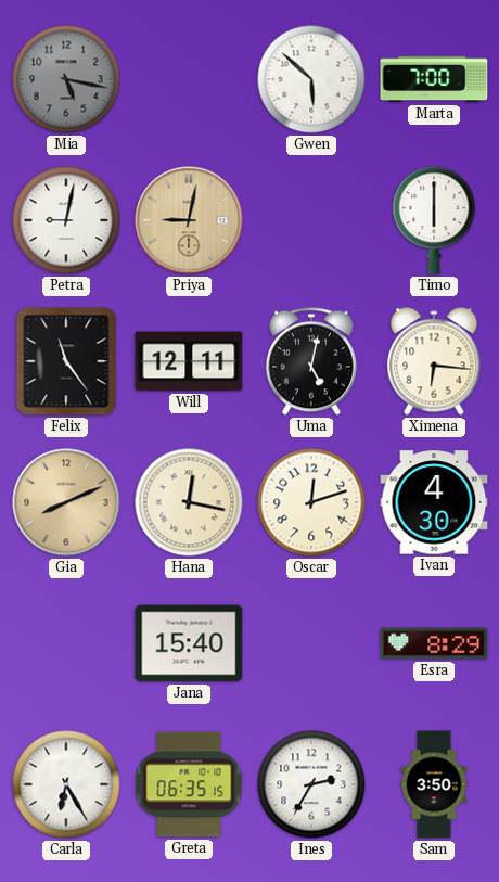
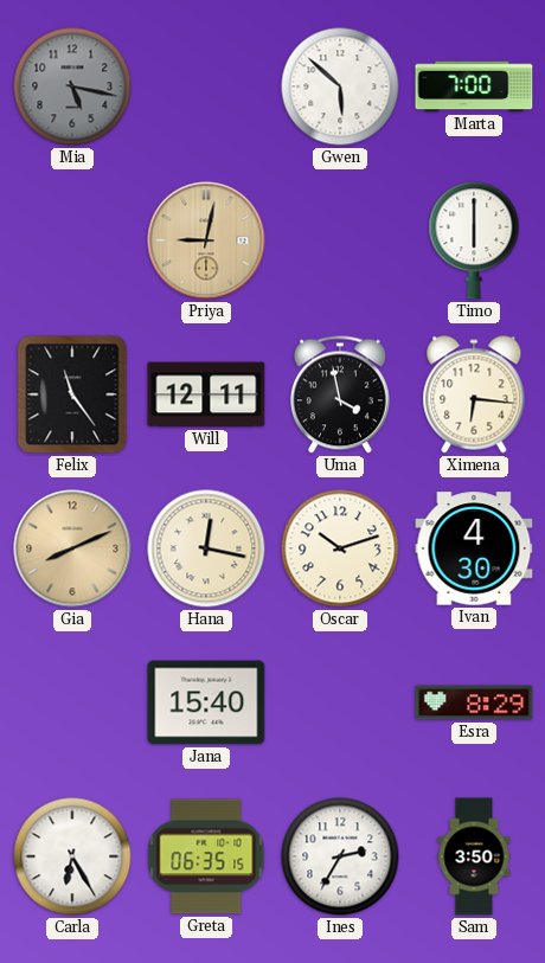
Petra: 9:02 -> none (66, 220)
Uma: 5:02 -> 3:58 (340, 394)
Oscar: 12:12 -> 10:12 (340, 548)
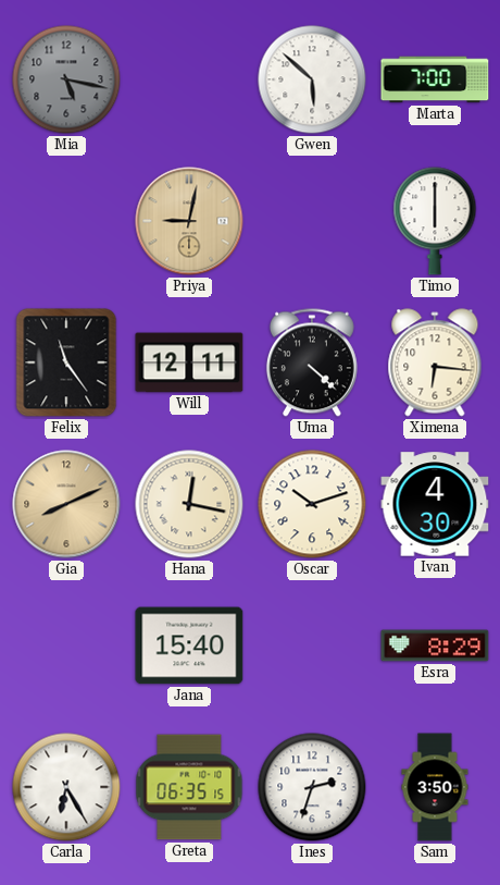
Uma: 3:58 -> 4:22 (312, 362)
Ines: 2:35 -> 2:33 (312, 787)
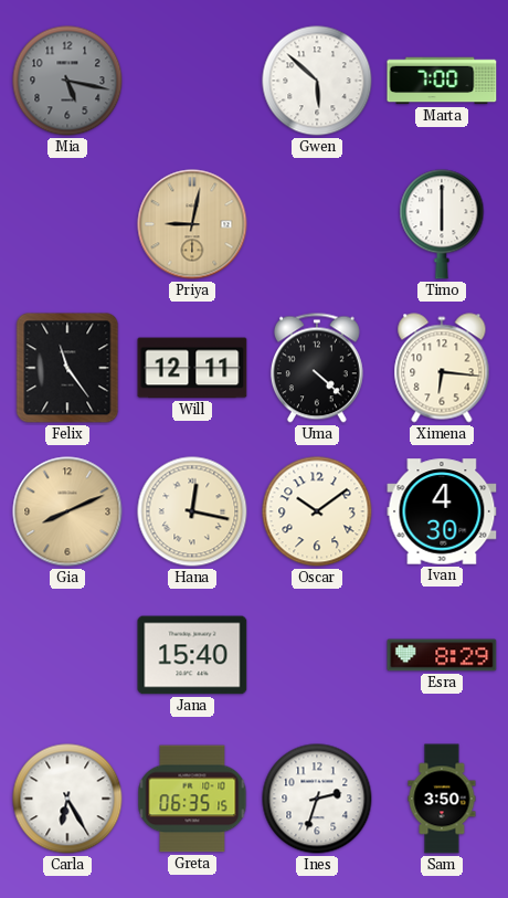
Oscar: 10:12 -> 10:09 (317, 511)
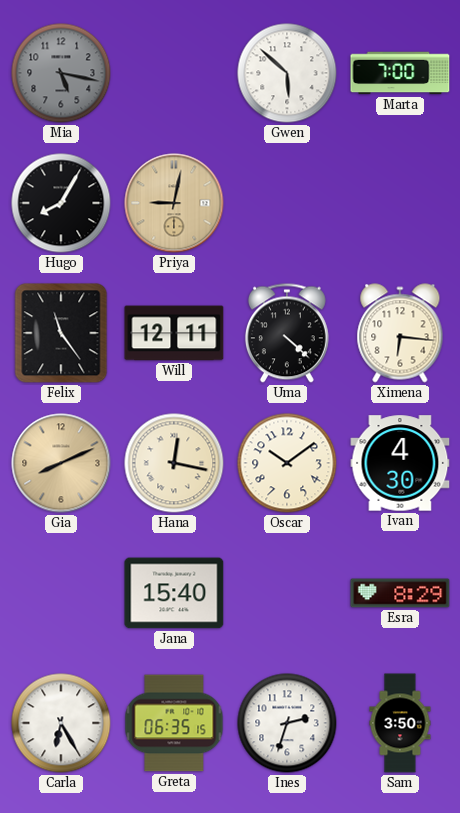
Hugo: none -> 8:05 (61, 203)
Timo: 6:00 -> none (442, 224)
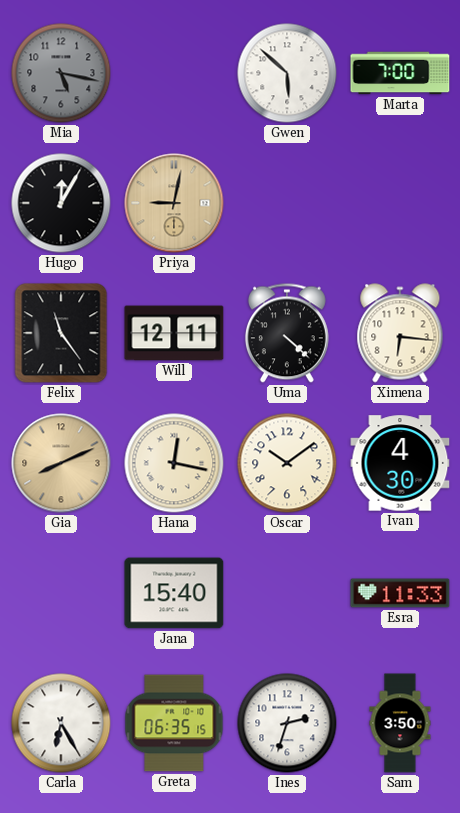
Hugo: 8:05 -> 12:05 (61, 203)
Esra: 8:29 -> 11:33 (400, 593)
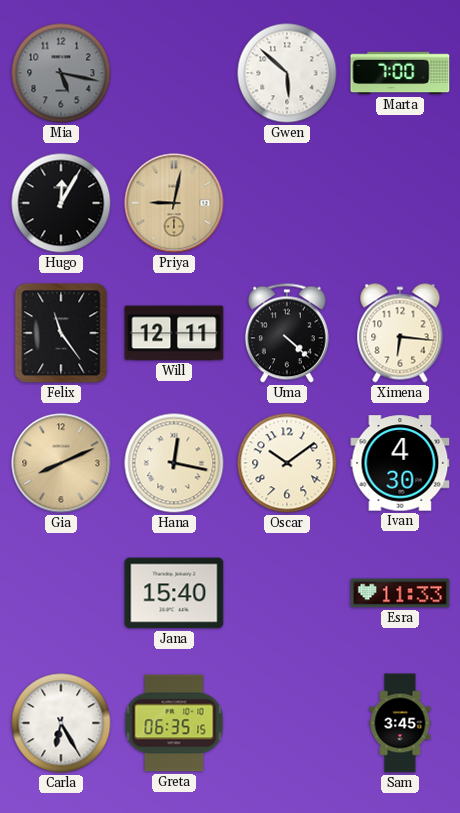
Ines: 2:33 -> none (287, 723)
Sam: 3:50 -> 3:45 (400, 723)
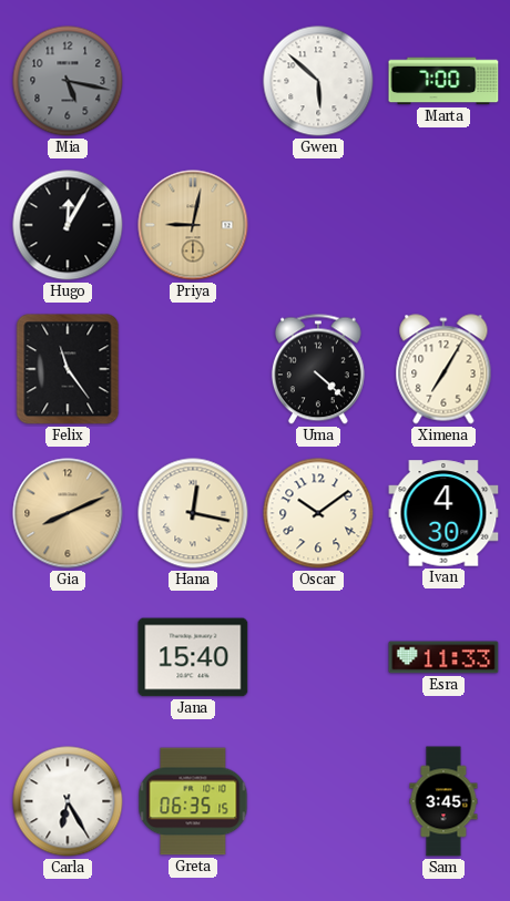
Will: 12:11 -> none (174, 333)
Ximena: 6:16 -> 7:05 (443, 369)
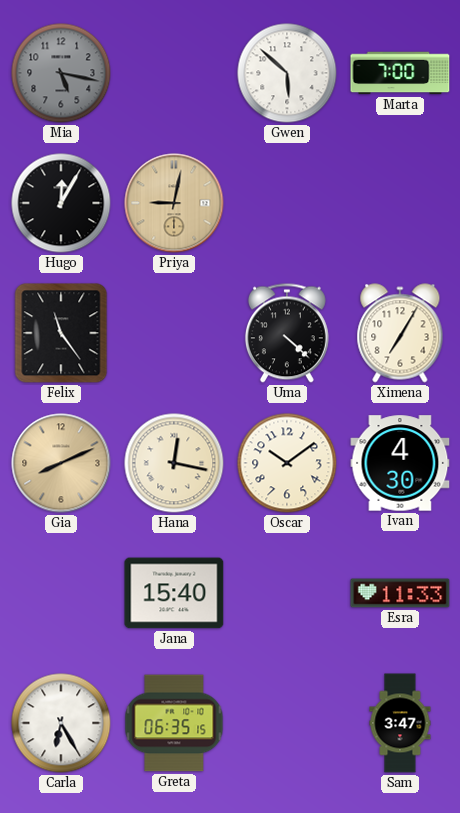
Sam: 3:45 -> 3:47 (400, 723)
